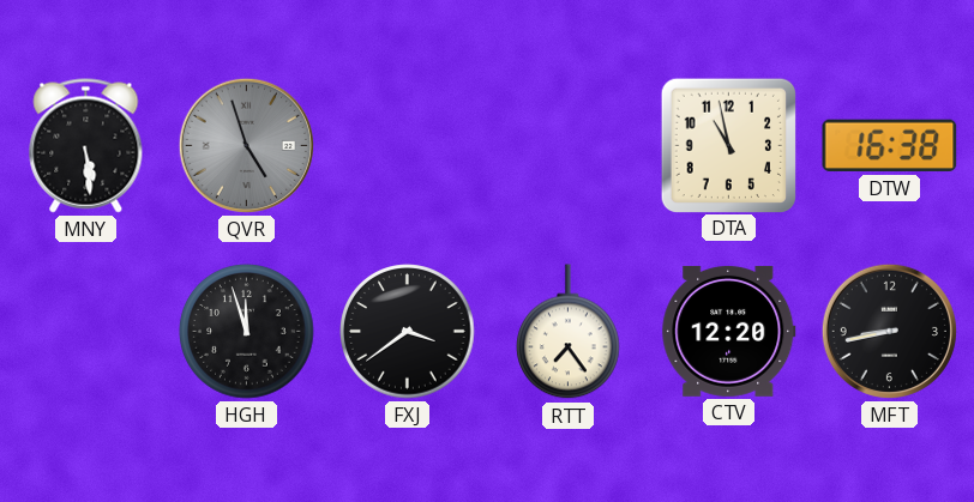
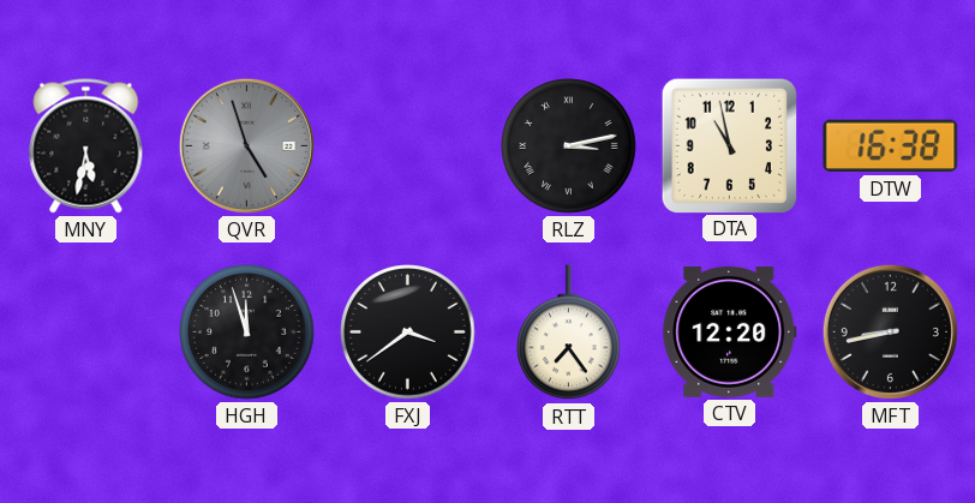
MNY: 5:29 -> 5:32 (86, 146)
RLZ: none -> 3:13 (569, 146)
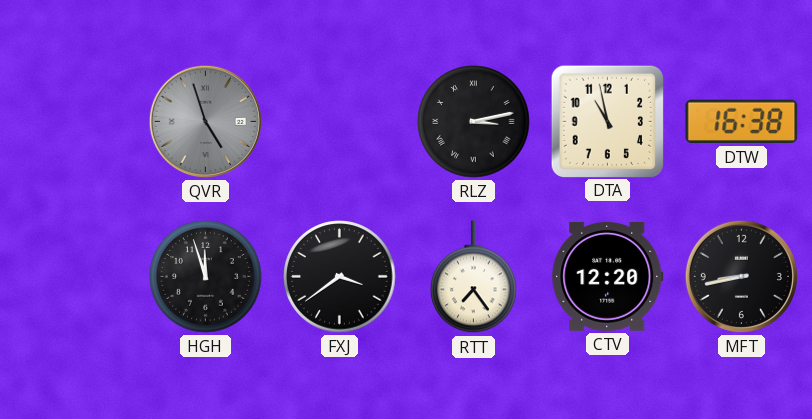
MNY: 5:32 -> none (86, 146)
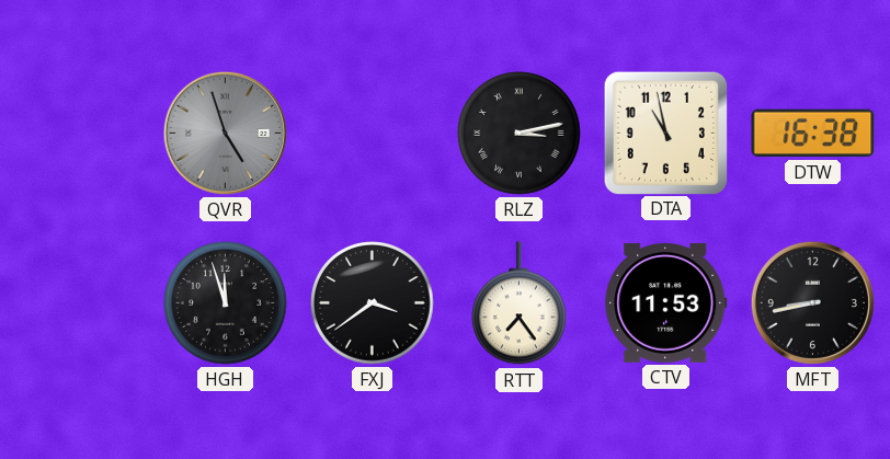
CTV: 12:20 -> 11:53 (666, 302)
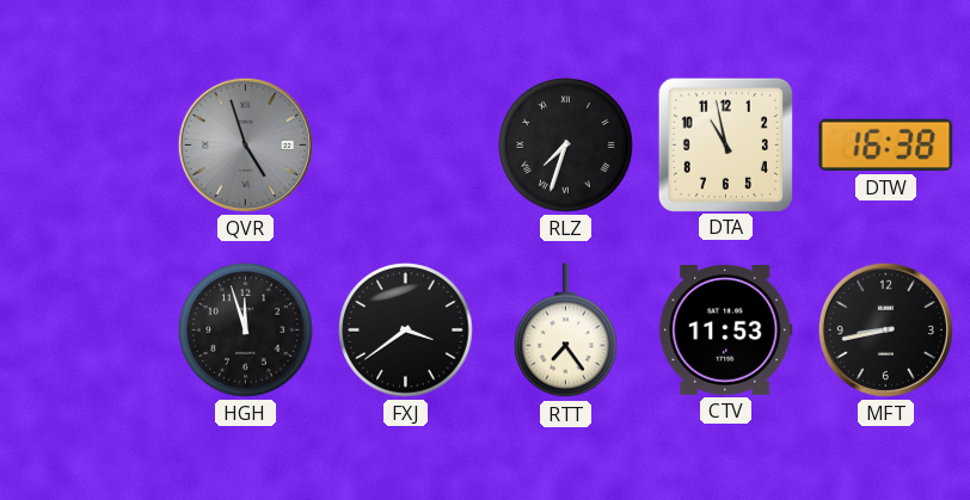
RLZ: 3:13 -> 7:33 (566, 146)
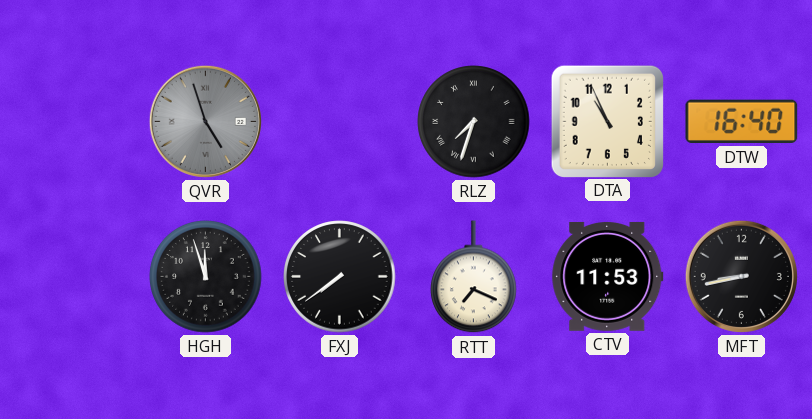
DTA: 10:58 -> 10:56 (607, 121)
DTW: 16:38 -> 16:40 (742, 122)
FXJ: 3:39 -> 7:39 (340, 277)
RTT: 7:24 -> 7:19 (474, 277)
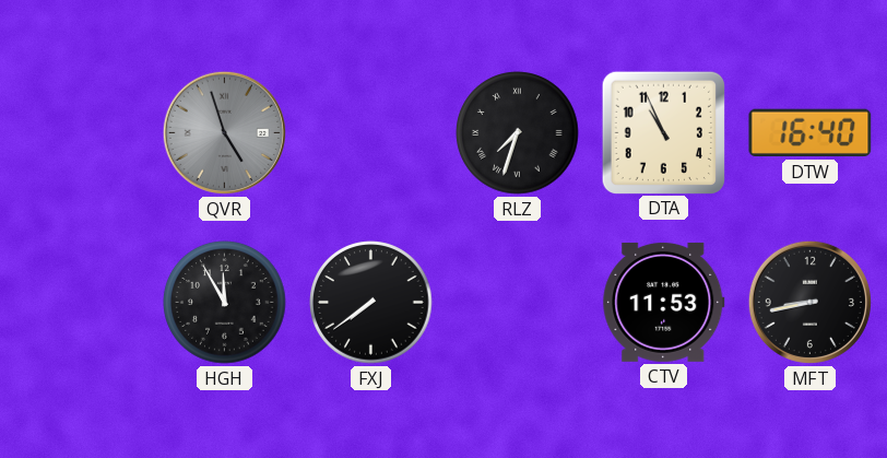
HGH: 11:57 -> 11:55 (225, 303)
RTT: 7:19 -> none (474, 277)
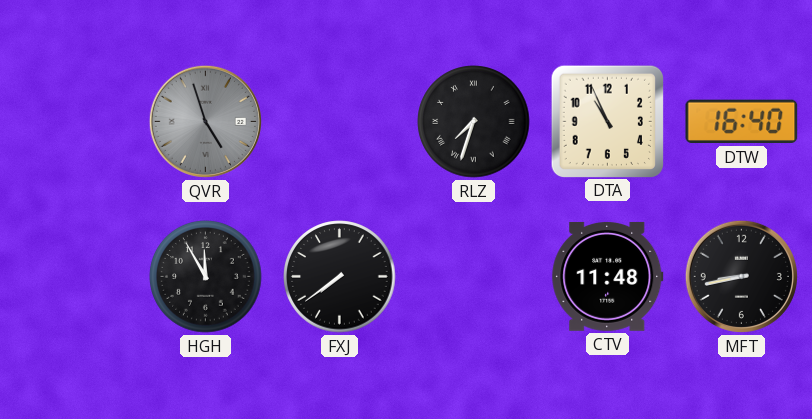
CTV: 11:53 -> 11:48 (608, 276)
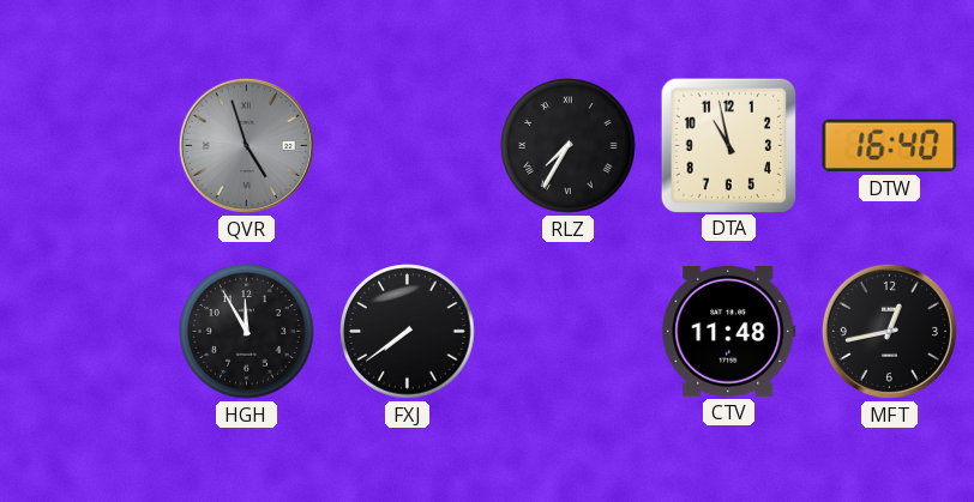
RLZ: 7:33 -> 7:35 (569, 146)
DTA: 10:56 -> 10:58 (728, 145)
MFT: 8:43 -> 12:43 (889, 331)
